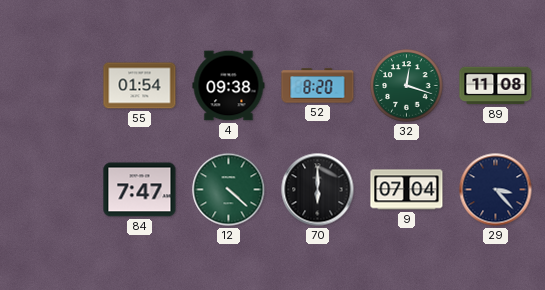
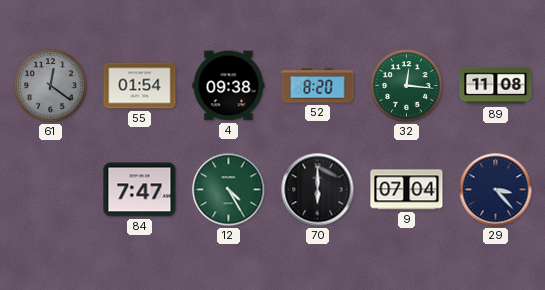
61: none -> 12:21 (51, 86)
32: 12:18 -> 12:16 (407, 86)
12: 4:22 -> 4:25 (229, 190)
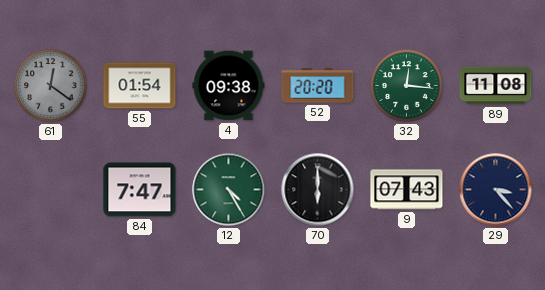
52: 8:20 -> 20:20 (318, 86)
9: 07:04 -> 07:43 (407, 190)
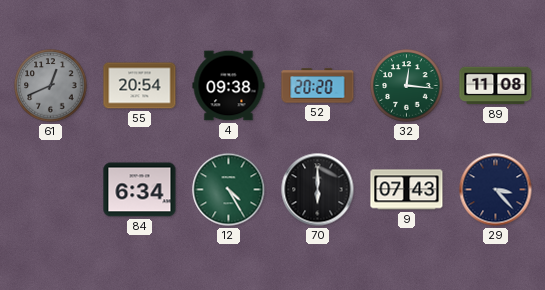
61: 12:21 -> 12:41 (51, 86)
55: 01:54 -> 20:54 (140, 86)
84: 7:47 -> 6:34 (140, 190)
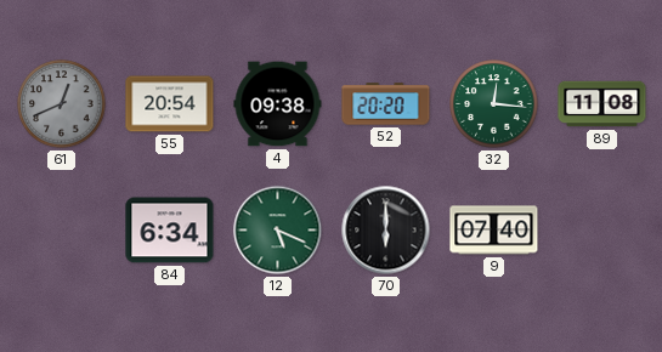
12: 4:25 -> 5:19 (278, 231)
9: 07:43 -> 07:40 (494, 231)
29: 3:23 -> none (496, 190)
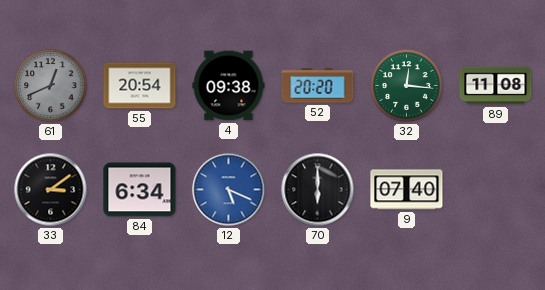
33: none -> 3:09 (51, 190)
12 dial: green -> blue (229, 190)
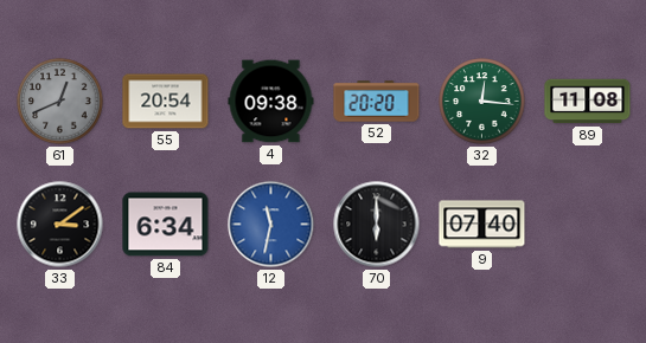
12: 5:19 -> 11:32 (271, 225)
